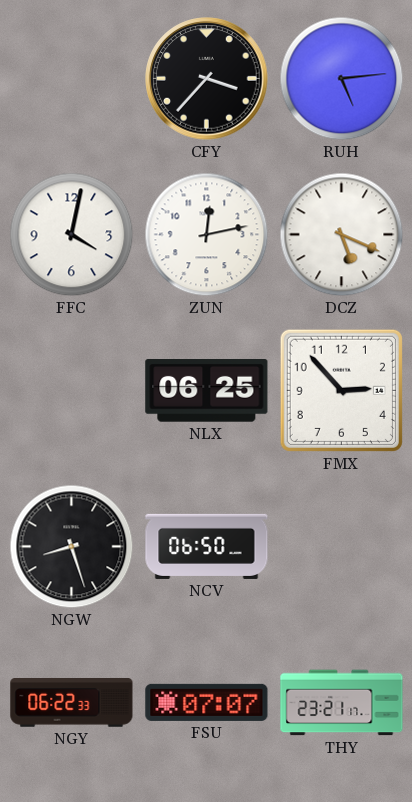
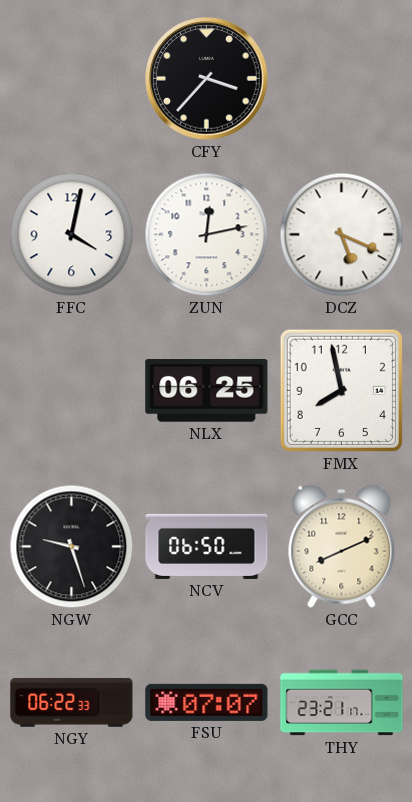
RUH: 5:14 -> none (342, 79)
FMX: 2:53 -> 7:58 (341, 390)
NGW: 8:27 -> 9:27 (72, 547)
GCC: none -> 8:11 (342, 546)
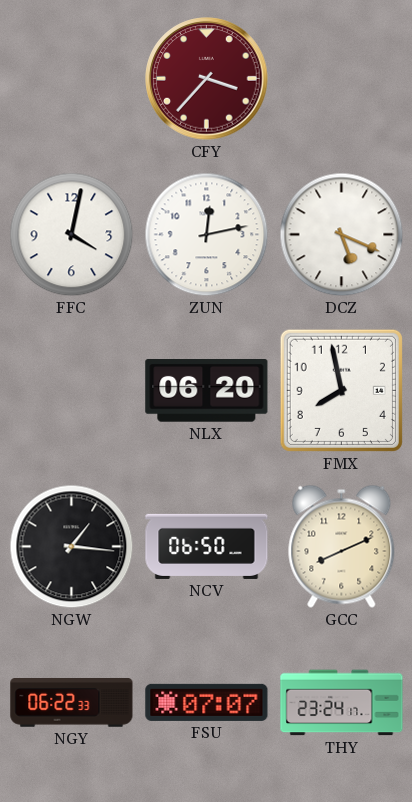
CFY dial: black -> burgundy (207, 79)
NLX: 06:25 -> 06:20 (207, 391)
NGW: 9:27 -> 1:16 (72, 547)
THY: 23:21 -> 23:24 (342, 703)
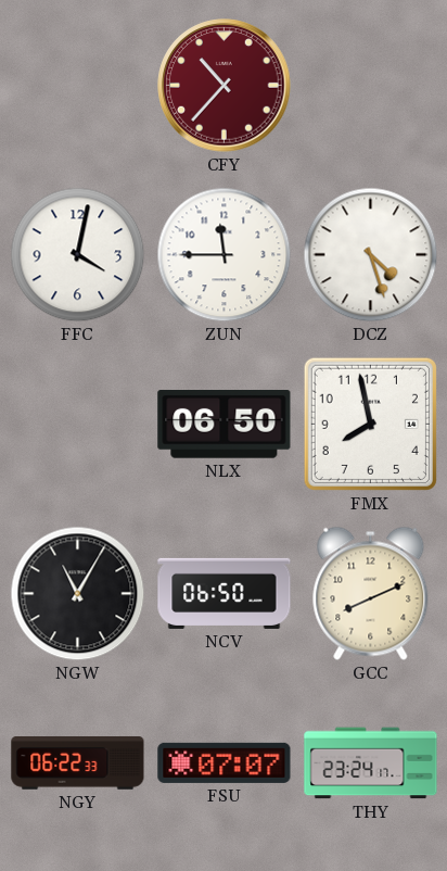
CFY: 3:37 -> 10:37 (225, 86)
ZUN: 12:13 -> 11:45 (225, 255)
DCZ: 5:19 -> 4:27 (371, 255)
NLX: 06:20 -> 06:50 (225, 425)
NGW: 1:16 -> 11:05 (78, 594)
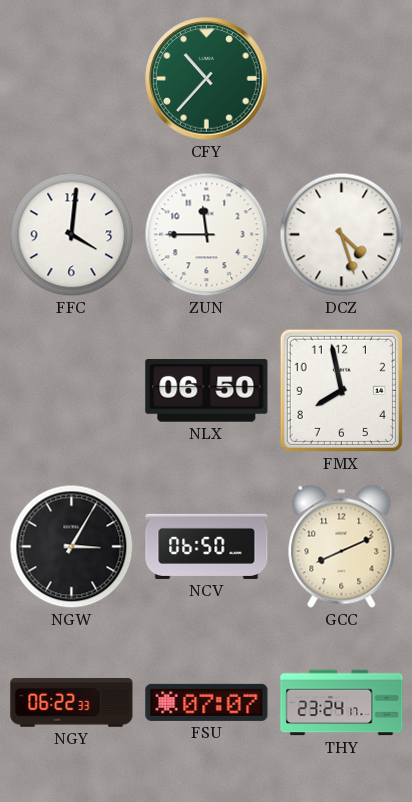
CFY dial: burgundy -> green (207, 79)
FFC: 4:02 -> 4:01 (72, 235)
NGW: 11:05 -> 3:05 (72, 547)
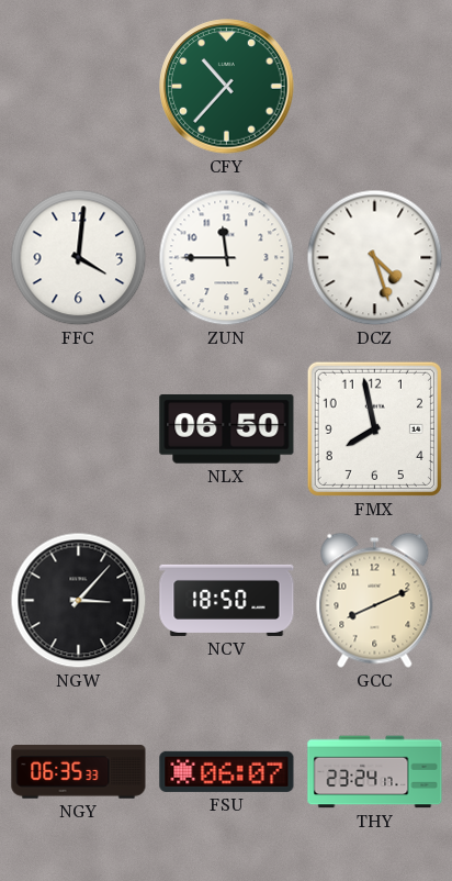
NGW: 3:05 -> 3:07 (79, 601)
NCV: 06:50 -> 18:50 (227, 600)
NGY: 06:22 -> 06:35 (79, 772)
FSU: 07:07 -> 06:07 (227, 771)
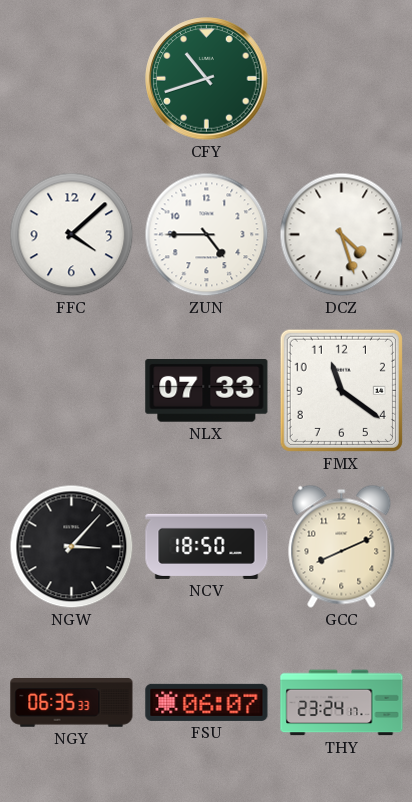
CFY: 10:37 -> 10:42 (207, 79)
FFC: 4:01 -> 4:08 (72, 235)
ZUN: 11:45 -> 4:45 (207, 235)
NLX: 06:50 -> 07:33 (207, 391)
FMX: 7:58 -> 11:21 (341, 390)
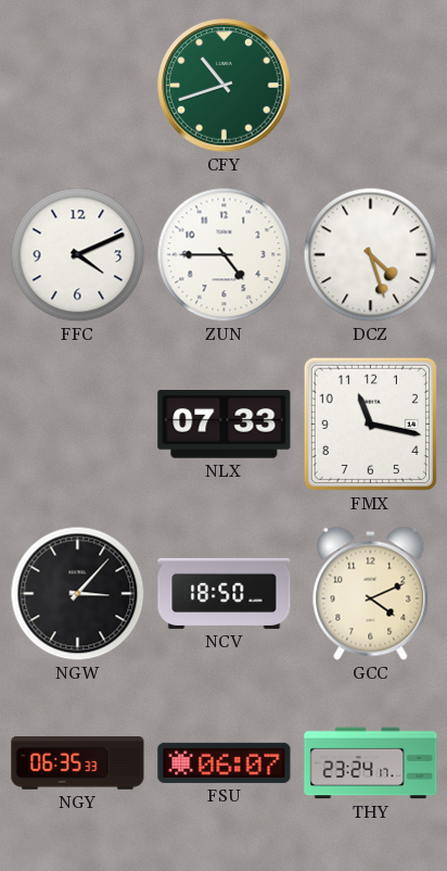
FFC: 4:08 -> 4:11 (78, 255)
FMX: 11:21 -> 11:17 (370, 424)
GCC: 8:11 -> 4:11 (371, 593)
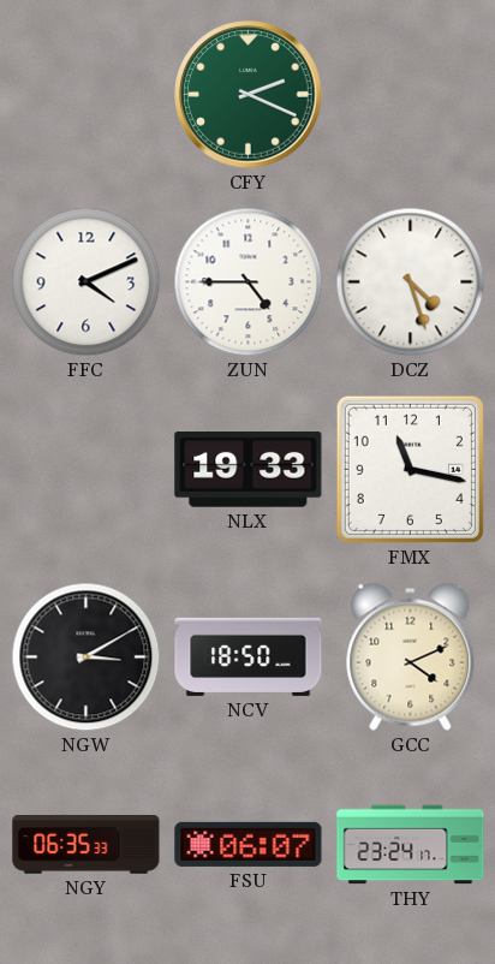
CFY: 10:42 -> 2:19 (249, 95)
NLX: 07:33 -> 19:33 (249, 470)
NGW: 3:07 -> 3:10 (87, 657)
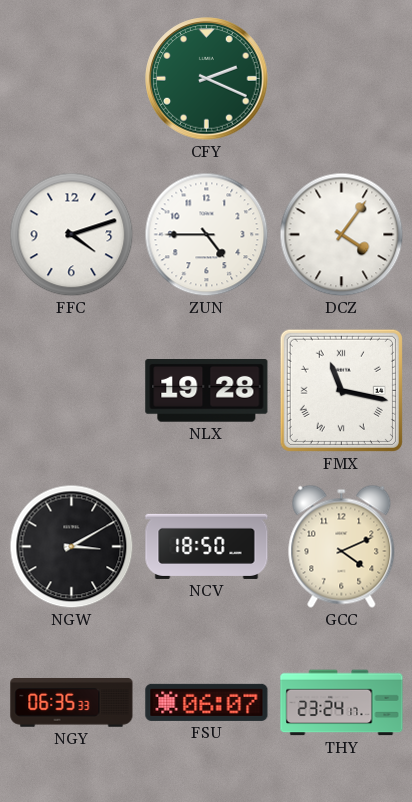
FFC: 4:11 -> 4:12 (72, 235)
DCZ: 4:27 -> 4:06 (342, 235)
NLX: 19:33 -> 19:28 (207, 391)
FMX numerals: Arabic -> Roman (341, 390)
